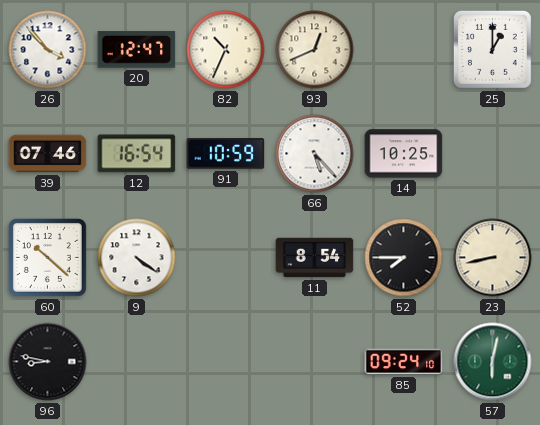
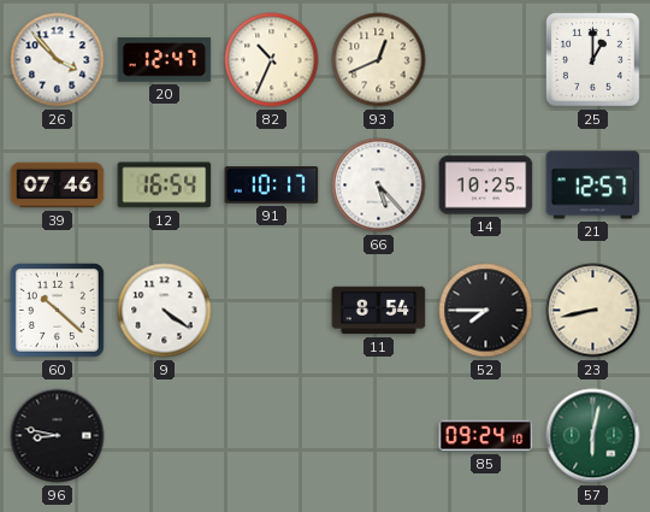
91: 10:59 -> 10:17 (272, 186)
21: none -> 12:57 (593, 186)
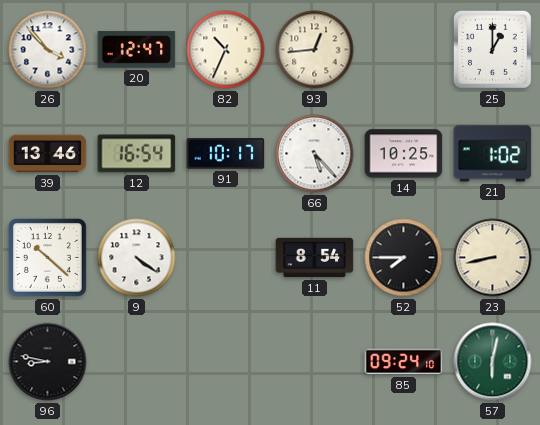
93: 12:41 -> 12:44 (315, 50)
39: 07:46 -> 13:46 (48, 154)
21: 12:57 -> 1:02 (493, 154)
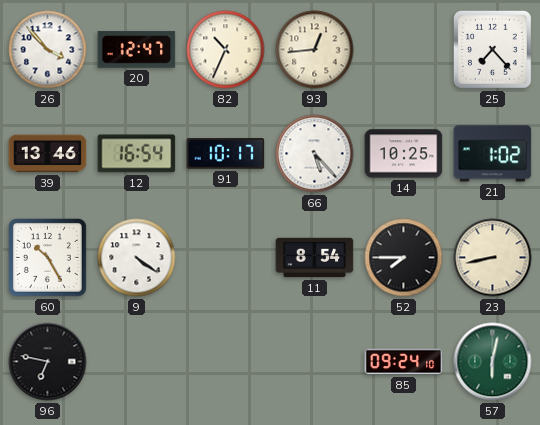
25: 1:00 -> 7:23 (492, 49)
60: 10:22 -> 10:25 (47, 257)
96: 8:47 -> 6:47 (48, 362)
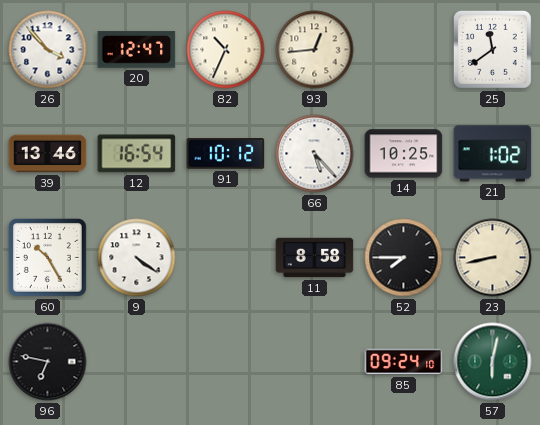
25: 7:23 -> 11:39 (492, 49)
91: 10:17 -> 10:12 (226, 154)
11: 8:54 -> 8:58 (315, 258)
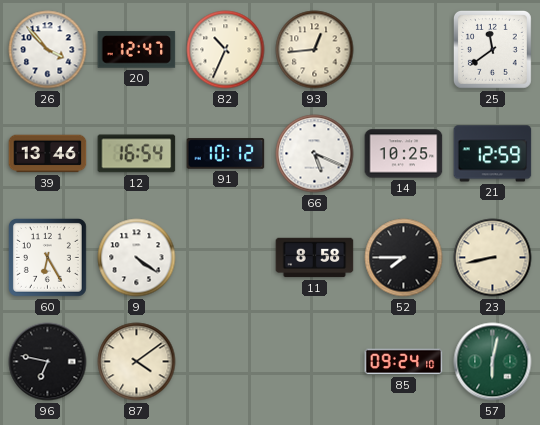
66: 5:23 -> 5:19 (315, 154)
21: 1:02 -> 12:59 (493, 154)
60: 10:25 -> 6:25 (47, 257)
87: none -> 4:09 (137, 362)
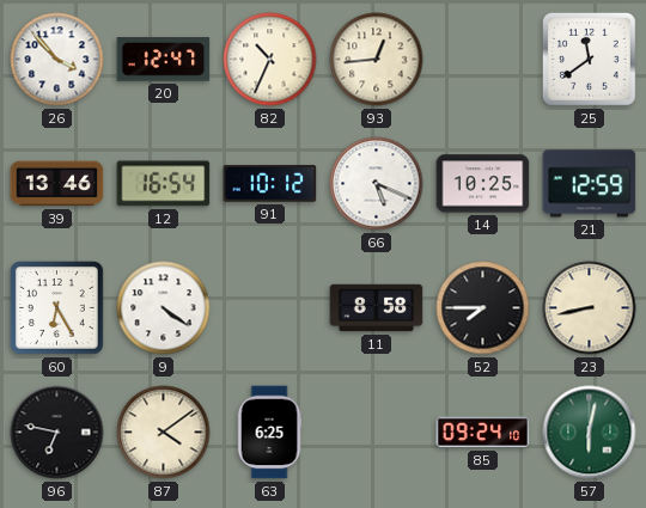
63: none -> 6:25 (269, 433)
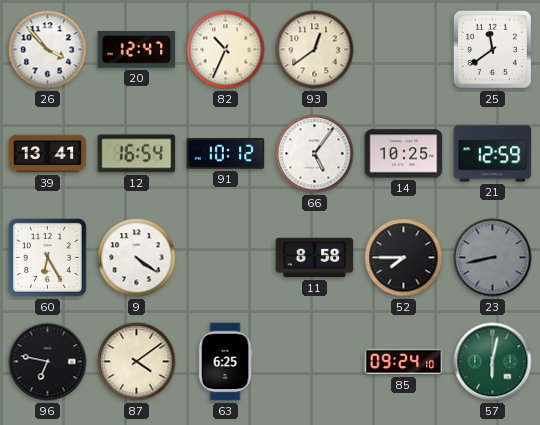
93: 12:44 -> 12:39 (315, 50)
39: 13:46 -> 13:41 (48, 154)
66: 5:19 -> 5:06 (315, 154)
23 dial: cream -> grey (493, 258)
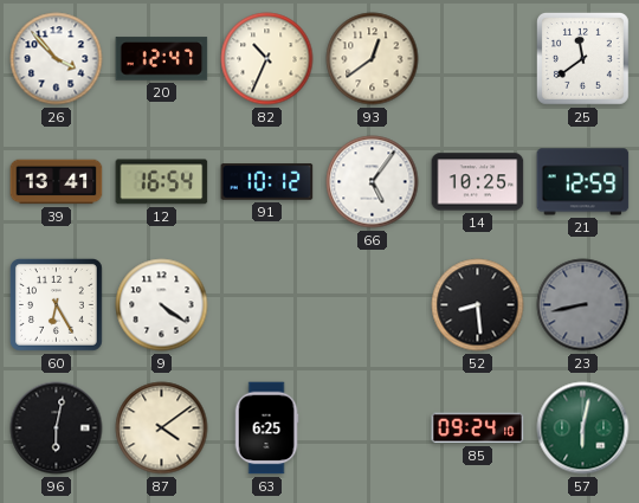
11: 8:58 -> none (315, 258)
52: 7:45 -> 8:29 (478, 305)
96: 6:47 -> 6:02 (57, 428)
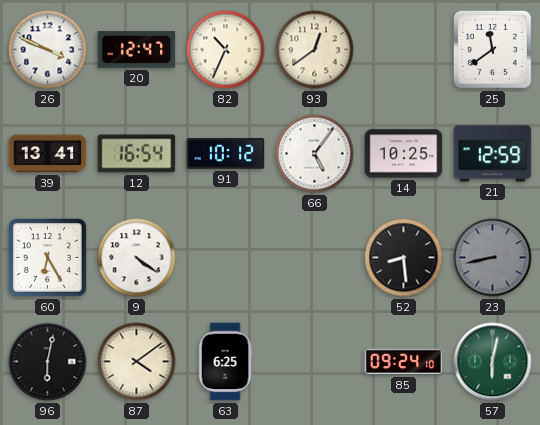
26: 3:53 -> 3:49 (48, 50)
